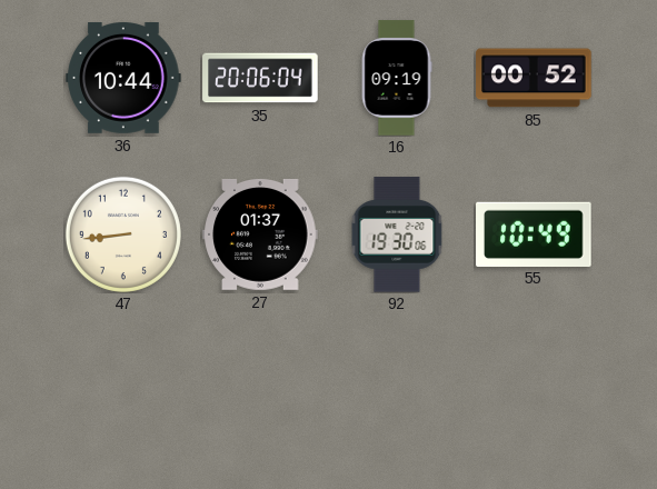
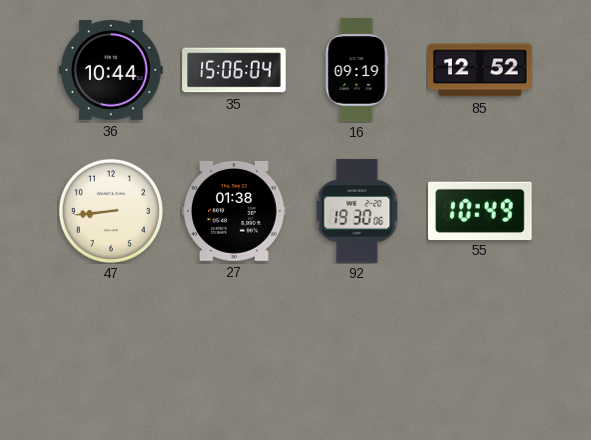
35: 20:06 -> 15:06 (234, 70)
85: 00:52 -> 12:52 (480, 70)
27: 01:37 -> 01:38 (234, 211)
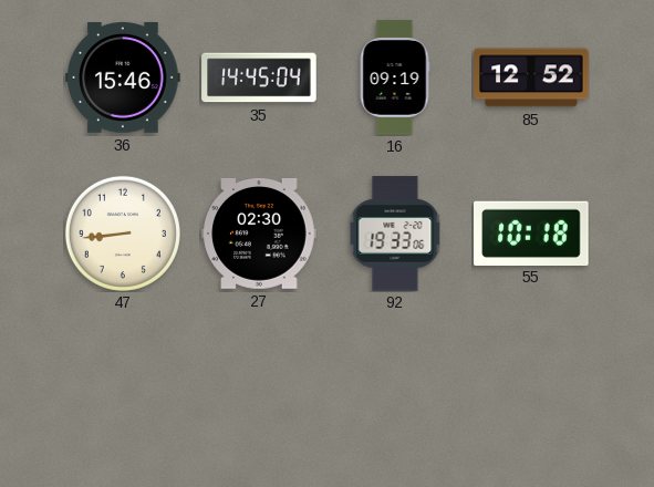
36: 10:44 -> 15:46 (123, 79)
35: 15:06 -> 14:45 (259, 77)
27: 01:38 -> 02:30 (259, 234)
92: 19:30 -> 19:33 (395, 234)
55: 10:49 -> 10:18 (531, 232)
